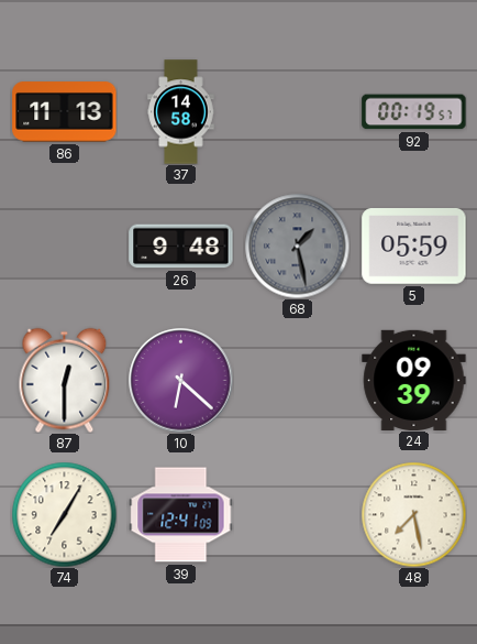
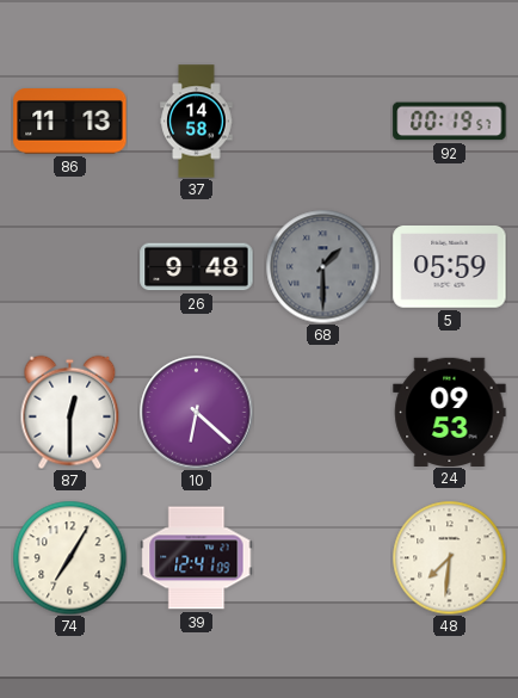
68: 1:28 -> 1:30 (322, 266)
24: 09:39 -> 09:53 (450, 412)
48: 7:28 -> 7:31 (449, 557)
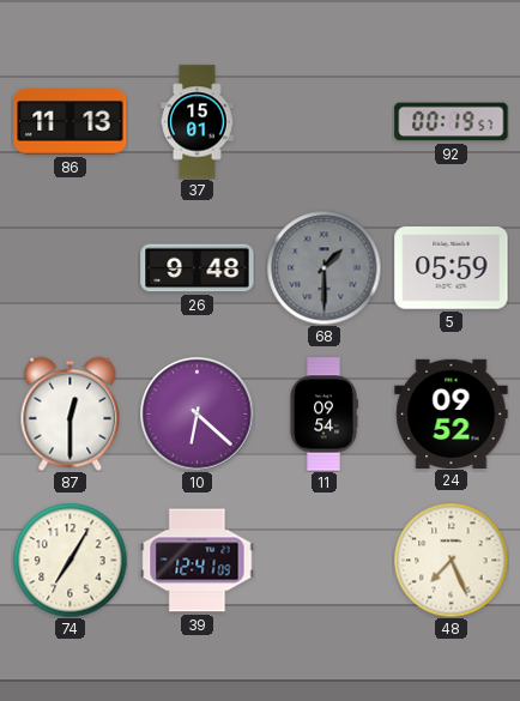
37: 14:58 -> 15:01 (198, 122)
11: none -> 09:54 (324, 415)
24: 09:53 -> 09:52 (452, 413)
48: 7:31 -> 7:26 (451, 560)
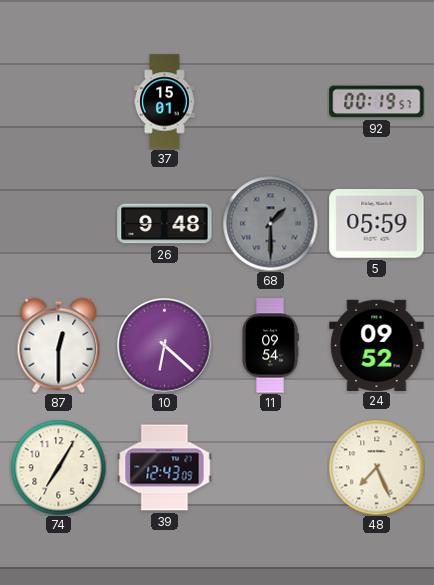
86: 11:13 -> none (71, 122)
39: 12:41 -> 12:43 (165, 468)
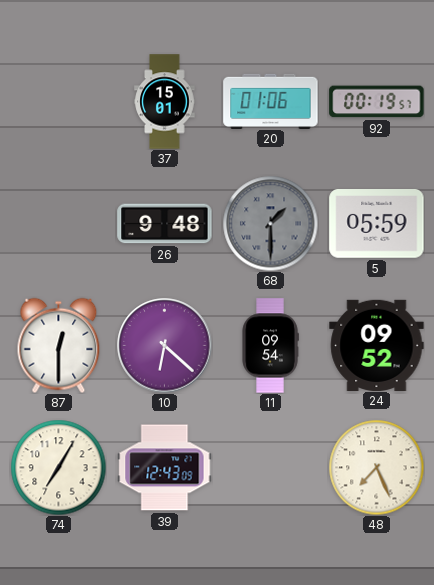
20: none -> 01:06 (271, 101)
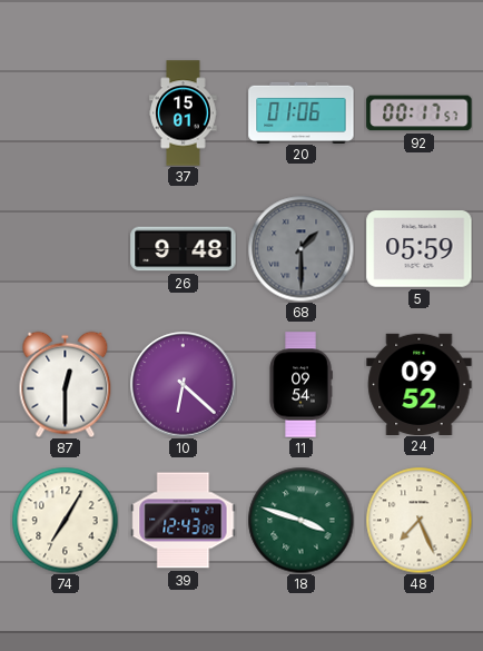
92: 00:19 -> 00:17 (420, 114)
18: none -> 3:48 (300, 520)
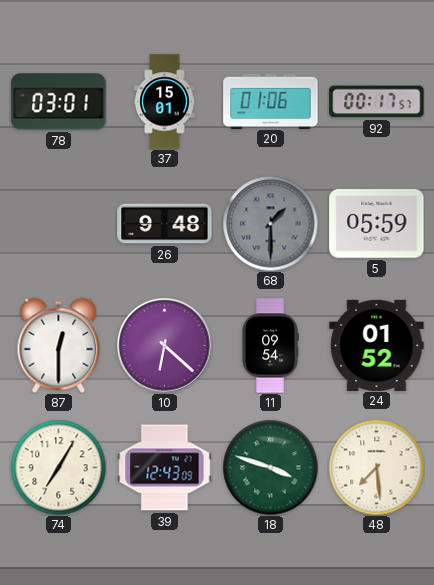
78: none -> 03:01 (59, 102)
24: 09:52 -> 01:52 (377, 345)
48: 7:26 -> 7:29 (376, 467)
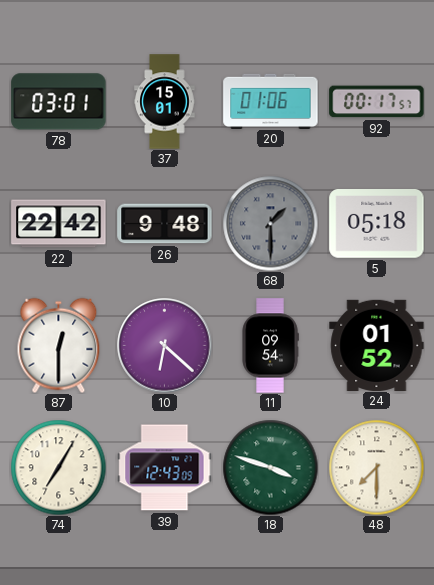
22: none -> 22:42 (59, 224)
5: 05:59 -> 05:18 (377, 224)
48: 7:29 -> 7:30 (376, 467)
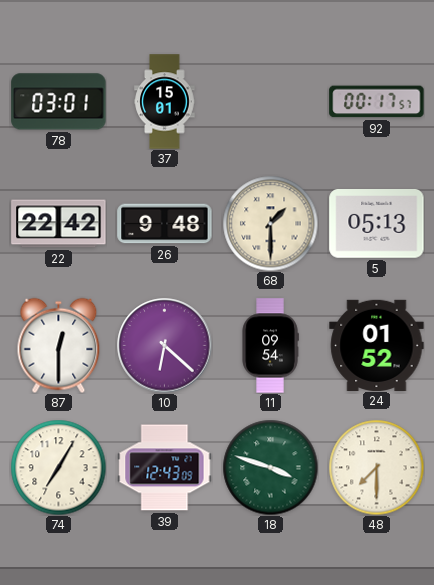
20: 01:06 -> none (271, 101)
68 dial: grey -> cream (270, 223)
5: 05:18 -> 05:13 (377, 224)
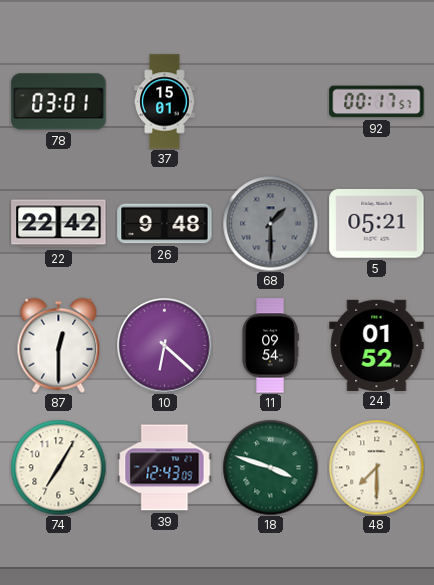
68 dial: cream -> grey (270, 223)
5: 05:13 -> 05:21 (377, 224)
